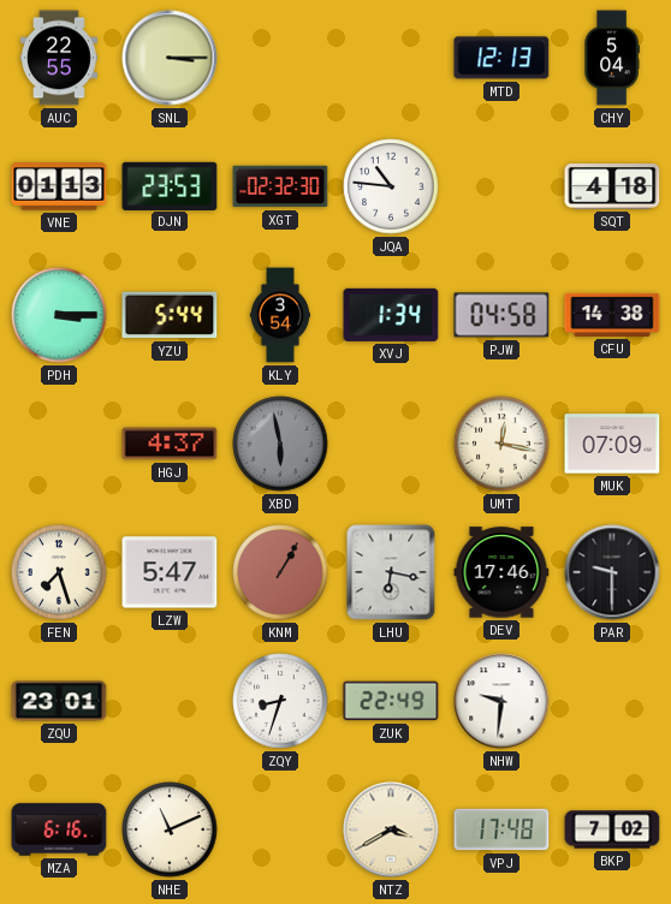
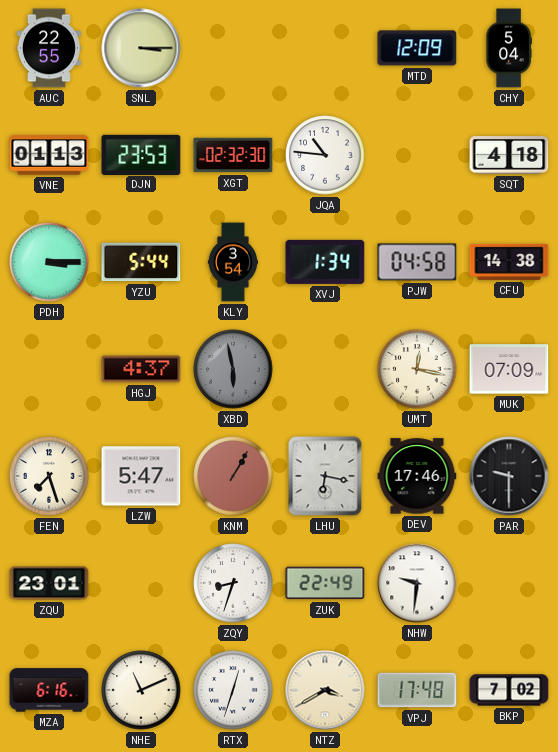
MTD: 12:13 -> 12:09 (417, 48)
RTX: none -> 12:33 (233, 690)
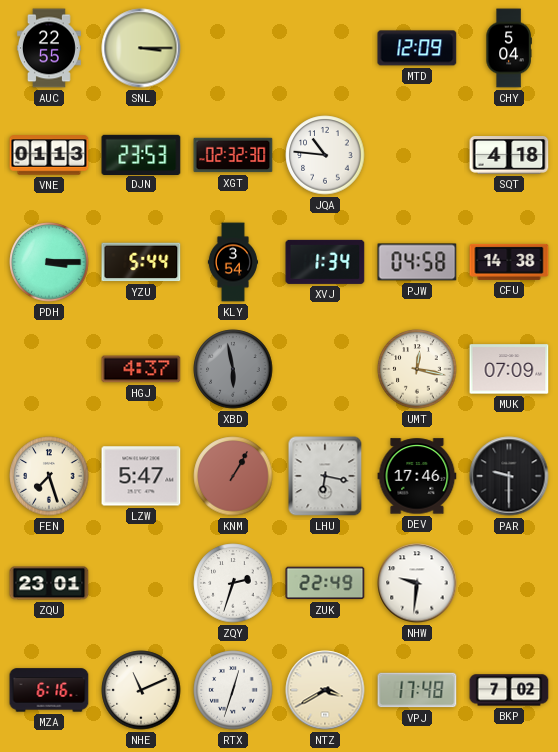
ZQY: 8:33 -> 2:33 (233, 583)
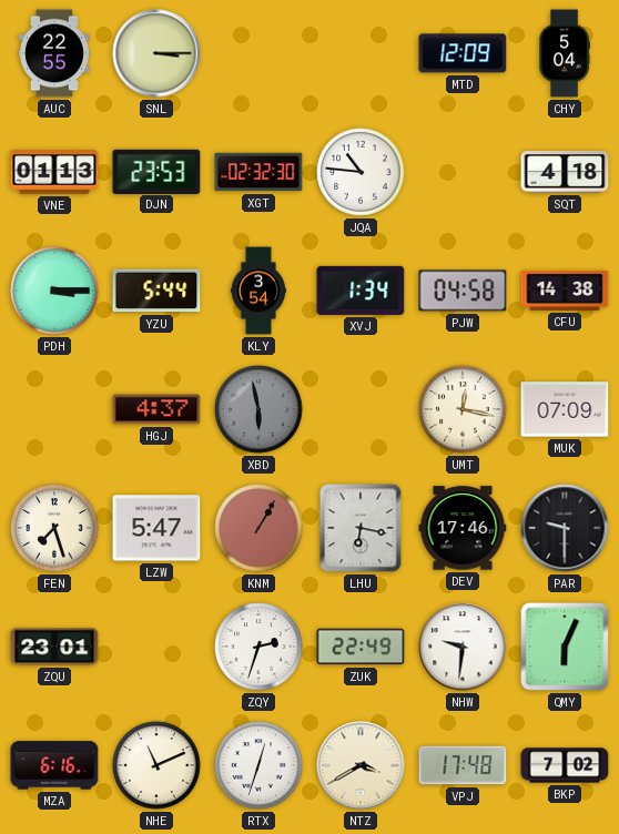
QMY: none -> 6:04 (565, 647)
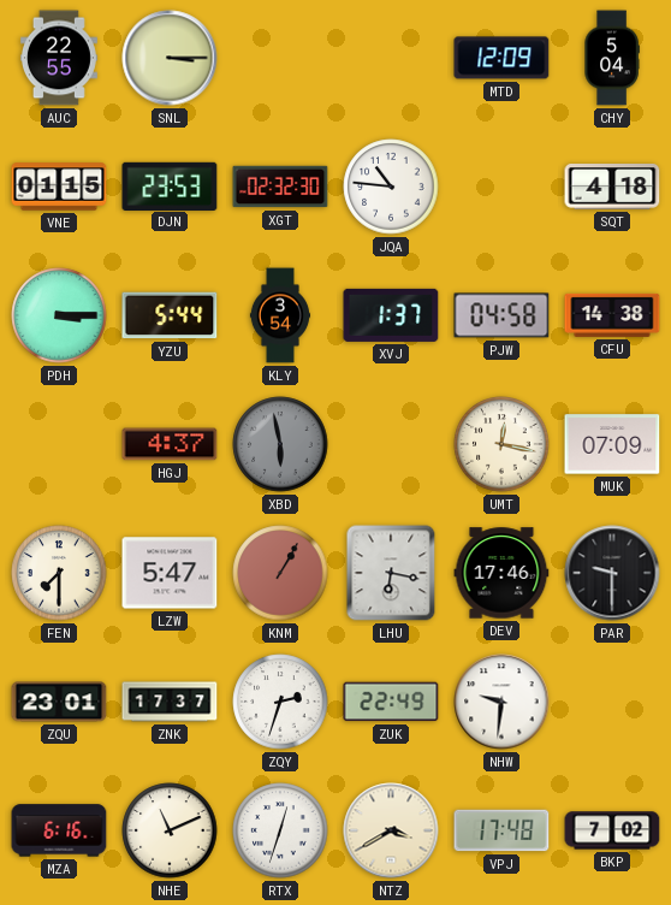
VNE: 01:13 -> 01:15 (59, 187)
XVJ: 1:34 -> 1:37 (391, 315)
FEN: 7:27 -> 7:30 (59, 573)
ZNK: none -> 17:37 (170, 702)
QMY: 6:04 -> none (565, 647)
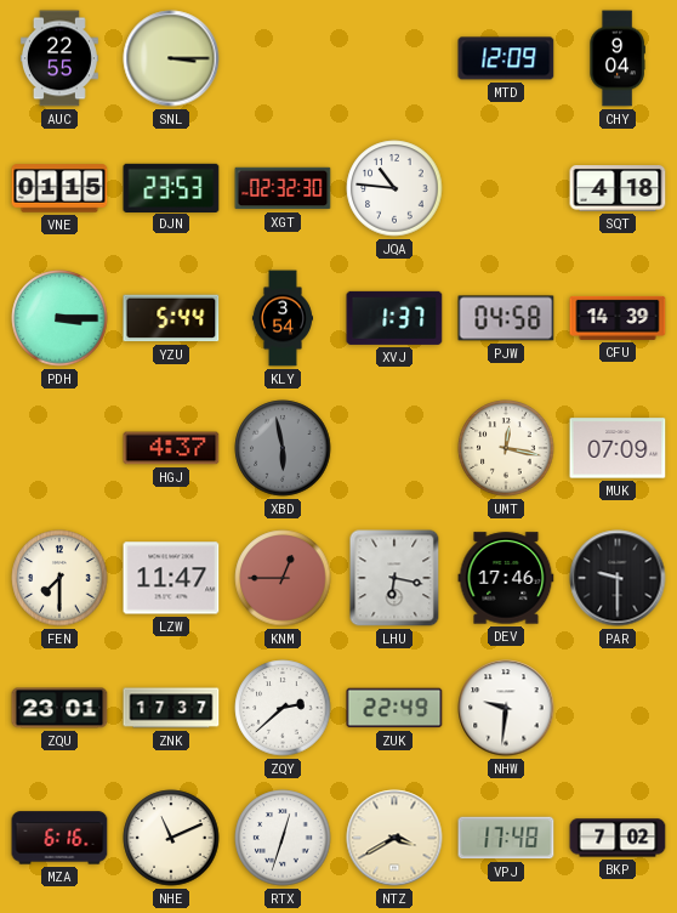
CHY: 5:04 -> 9:04 (618, 58)
CFU: 14:38 -> 14:39 (618, 318)
LZW: 5:47 -> 11:47 (171, 578)
KNM: 1:05 -> 12:45 (283, 578)
ZQY: 2:33 -> 2:38 (283, 708)
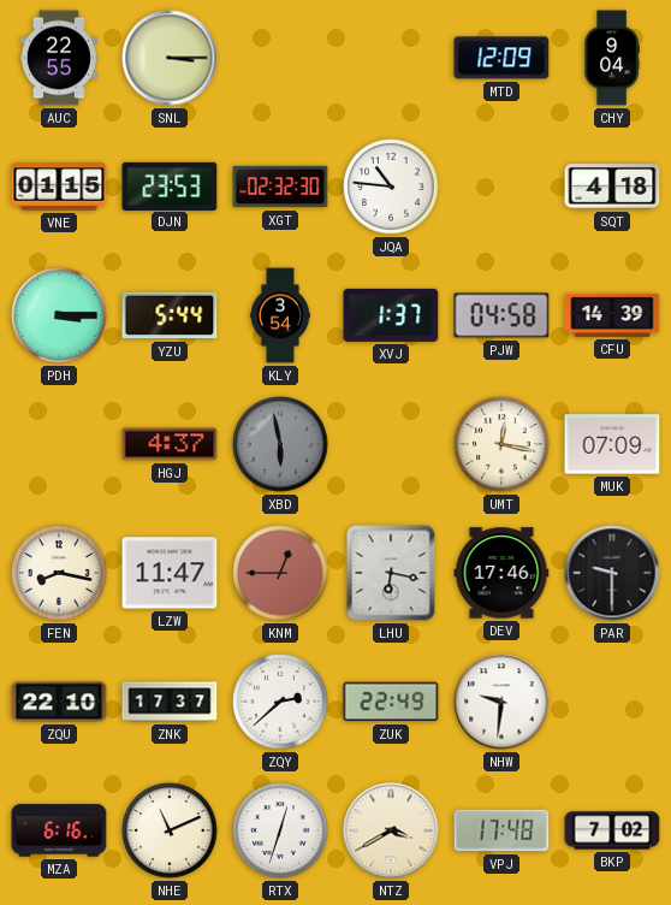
FEN: 7:30 -> 8:17 (59, 573)
ZQU: 23:01 -> 22:10 (59, 702)
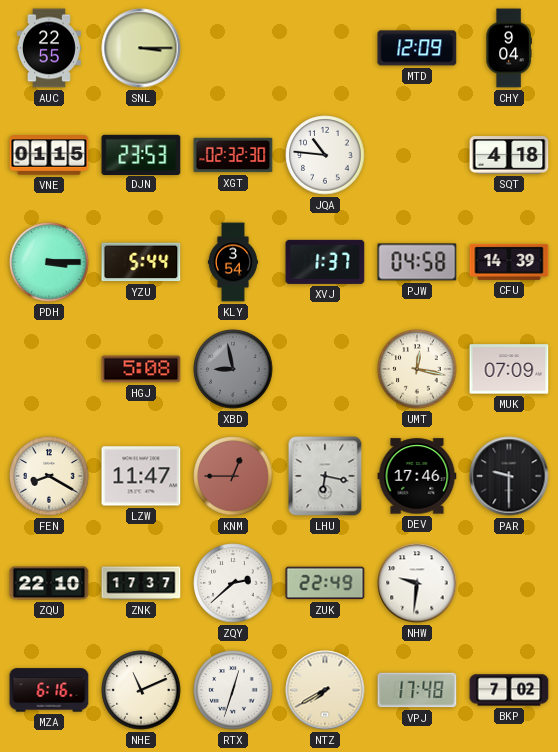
HGJ: 4:37 -> 5:08 (141, 369)
XBD: 5:58 -> 8:58 (233, 369)
FEN: 8:17 -> 8:20 (49, 476)
NTZ: 3:40 -> 7:40 (325, 690)
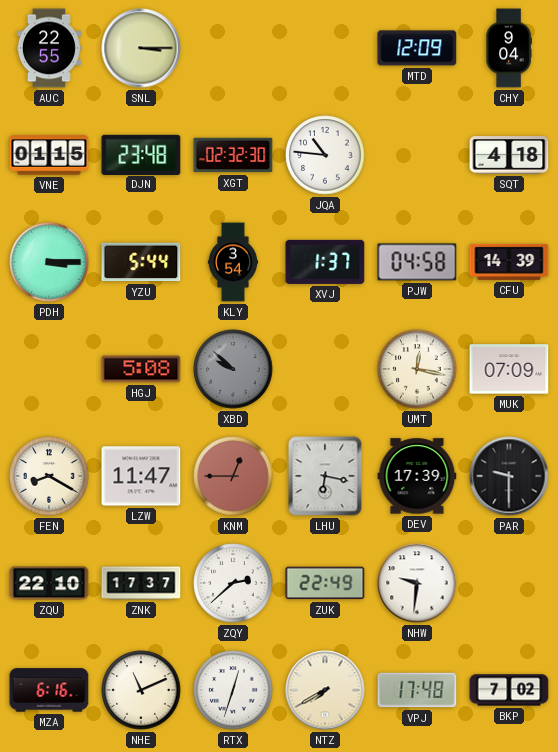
DJN: 23:53 -> 23:48 (141, 154)
XBD: 8:58 -> 9:52 (233, 369)
DEV: 17:46 -> 17:39 (417, 476)
